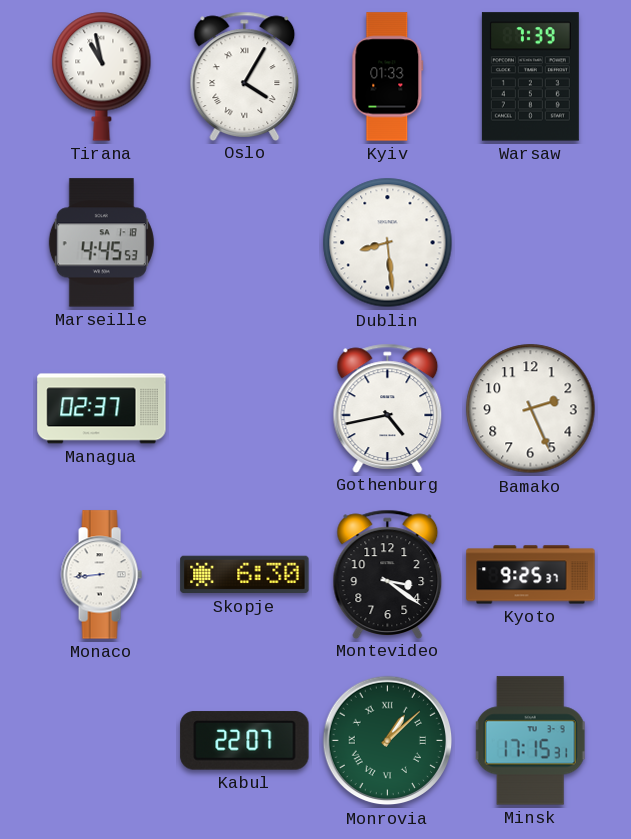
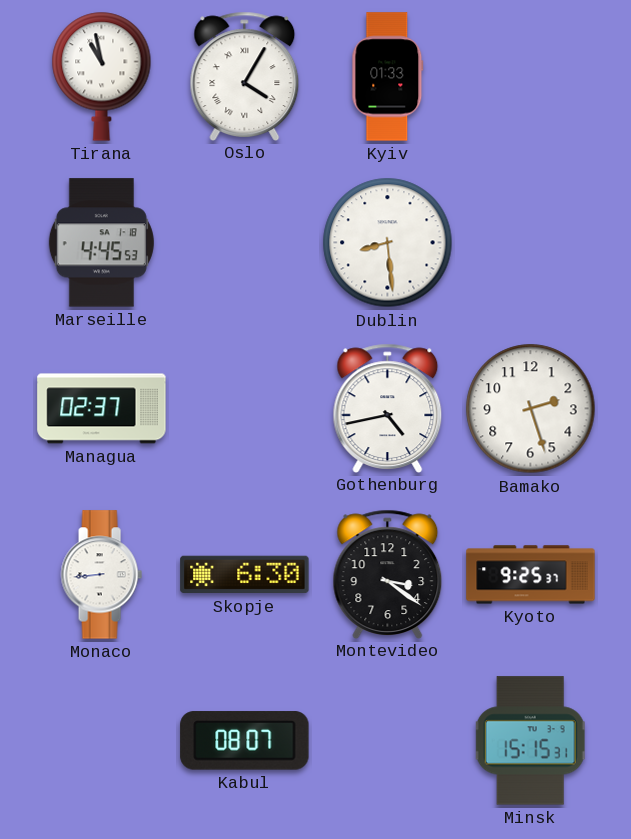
Warsaw: 7:39 -> none (530, 77)
Bamako: 2:26 -> 2:27 (531, 409)
Kabul: 22:07 -> 08:07 (245, 741)
Monrovia: 1:08 -> none (388, 741)
Minsk: 17:15 -> 15:15 (530, 741)
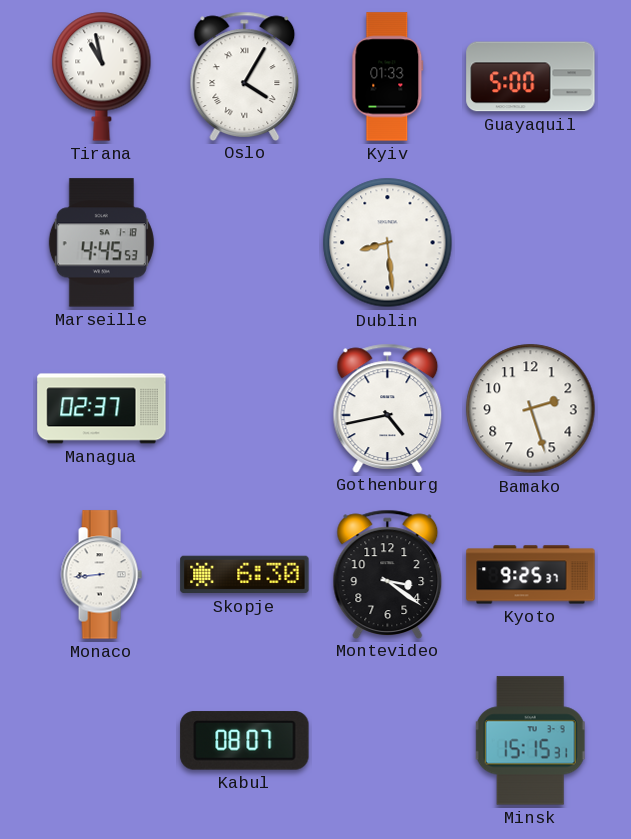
Guayaquil: none -> 5:00 (531, 77)
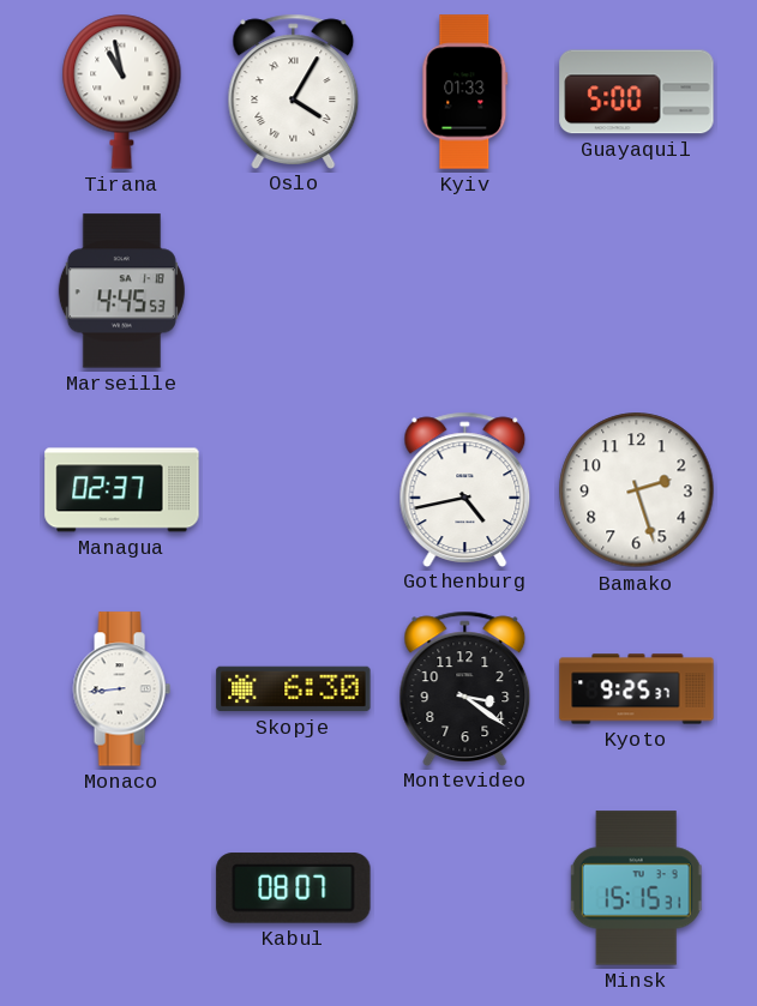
Dublin: 8:29 -> none (388, 243)
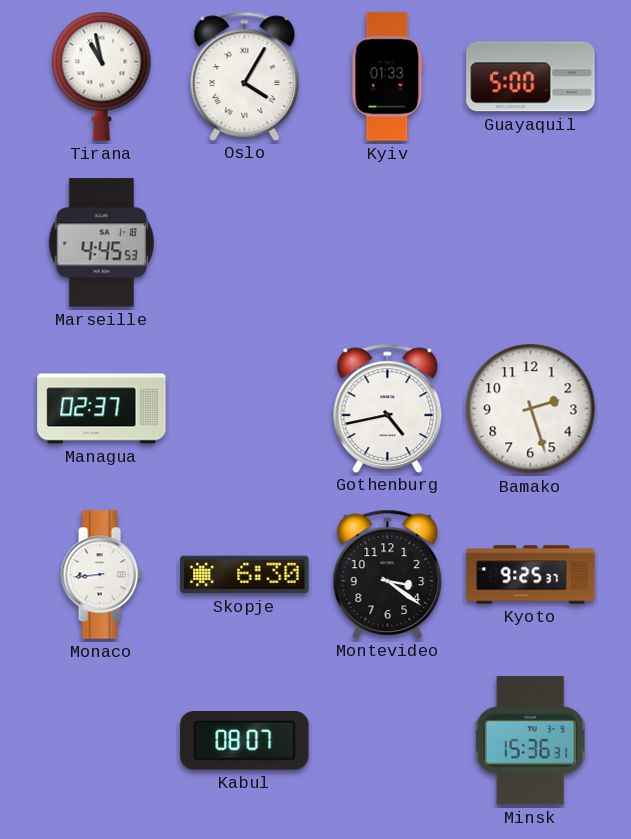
Minsk: 15:15 -> 15:36 (530, 741)
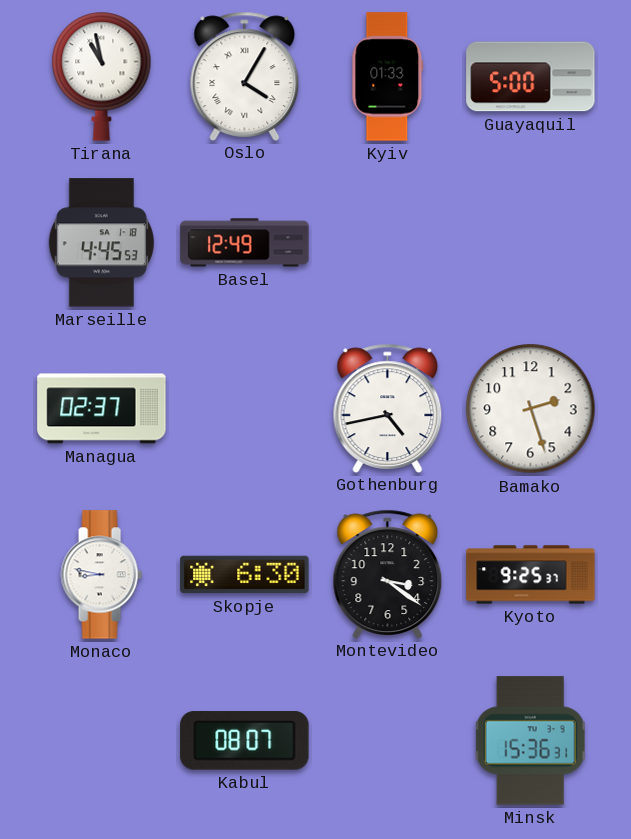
Basel: none -> 12:49 (245, 243)
Monaco: 8:44 -> 8:47 (101, 575)
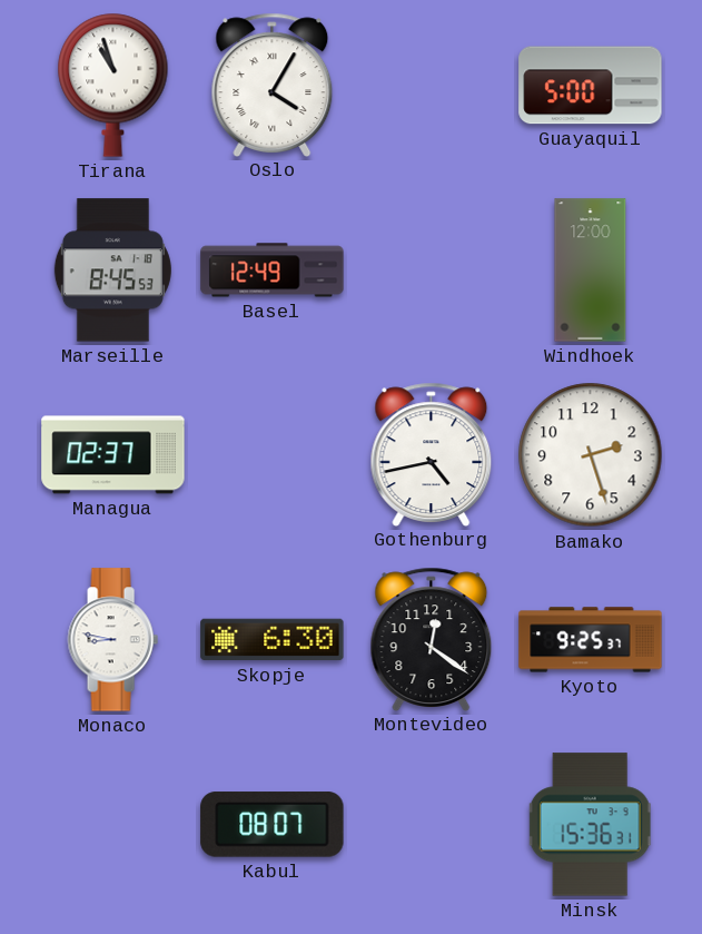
Tirana: 10:58 -> 10:57 (113, 85)
Kyiv: 01:33 -> none (388, 77)
Marseille: 4:45 -> 8:45 (112, 271)
Windhoek: none -> 12:00 (591, 271)
Montevideo: 3:21 -> 12:21 (432, 639)
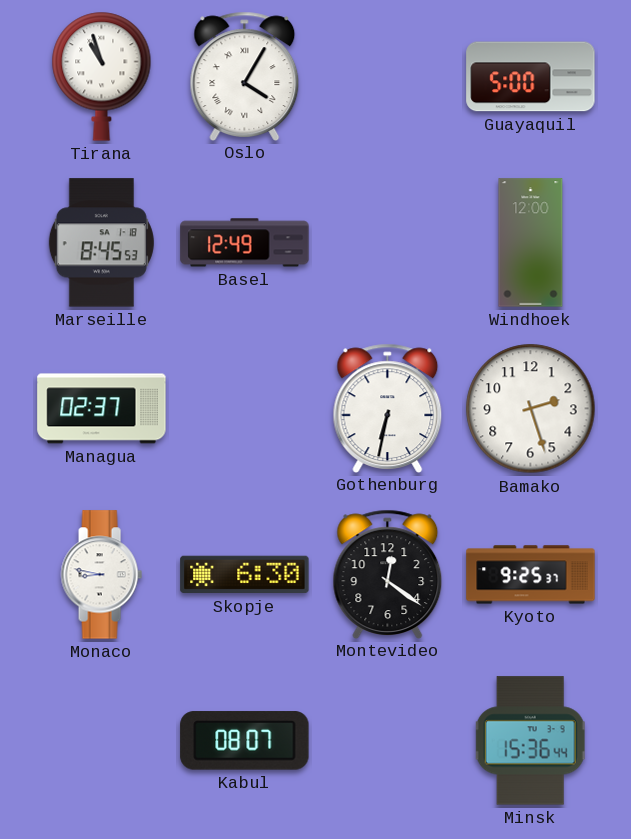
Gothenburg: 4:43 -> 6:32 (388, 408)
Minsk: 15:36:31 -> 15:36:44 (530, 741)
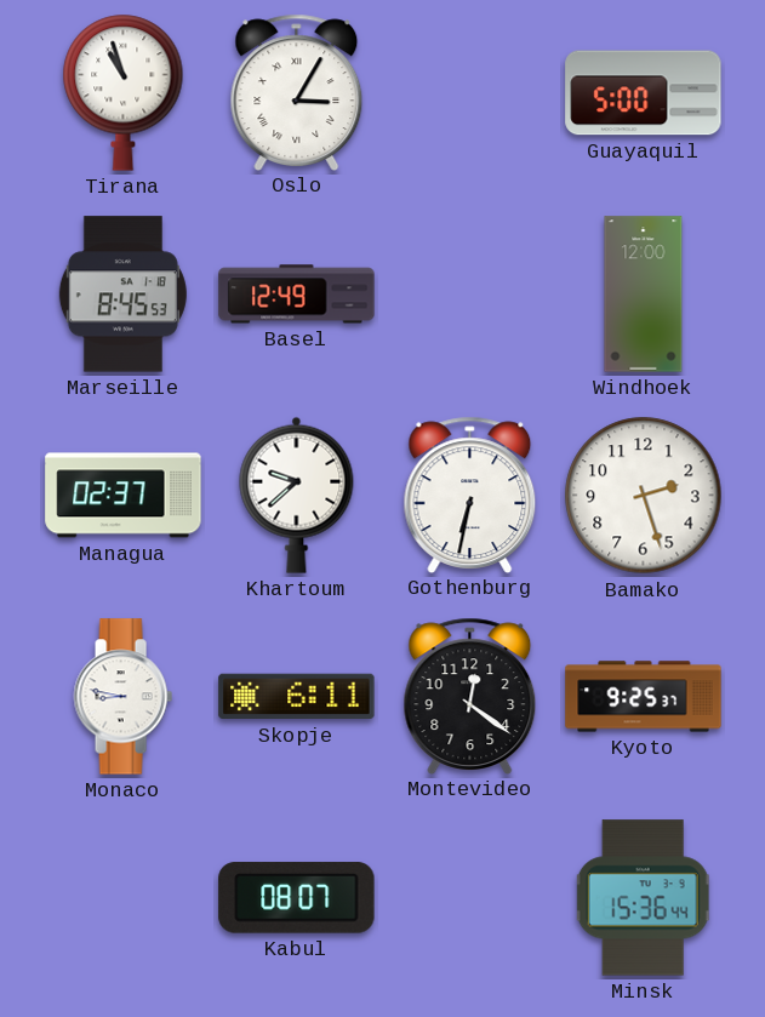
Oslo: 4:05 -> 3:05 (297, 92)
Khartoum: none -> 9:38 (297, 495)
Skopje: 6:30 -> 6:11 (297, 697)
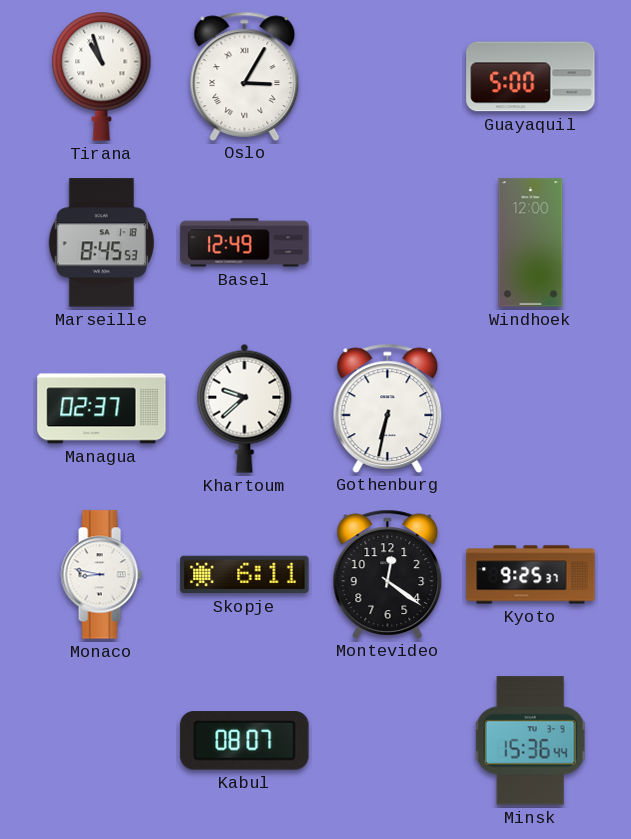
Bamako: 2:27 -> none (644, 496)
